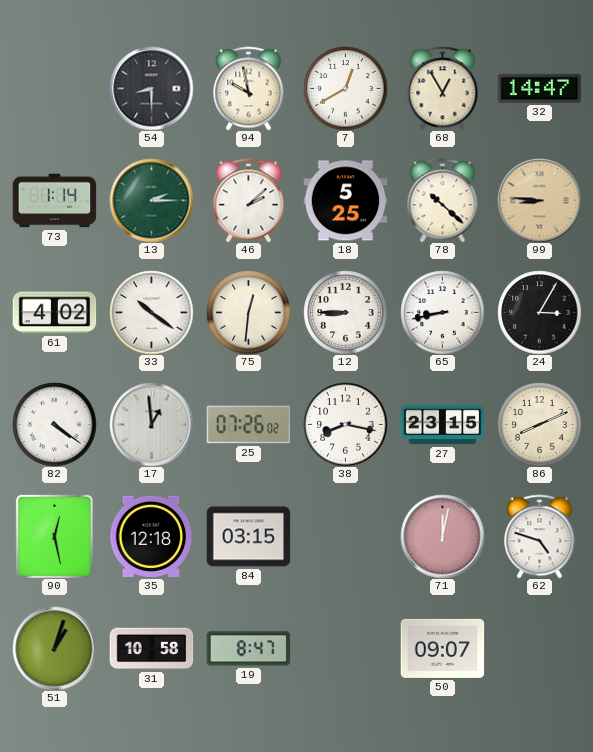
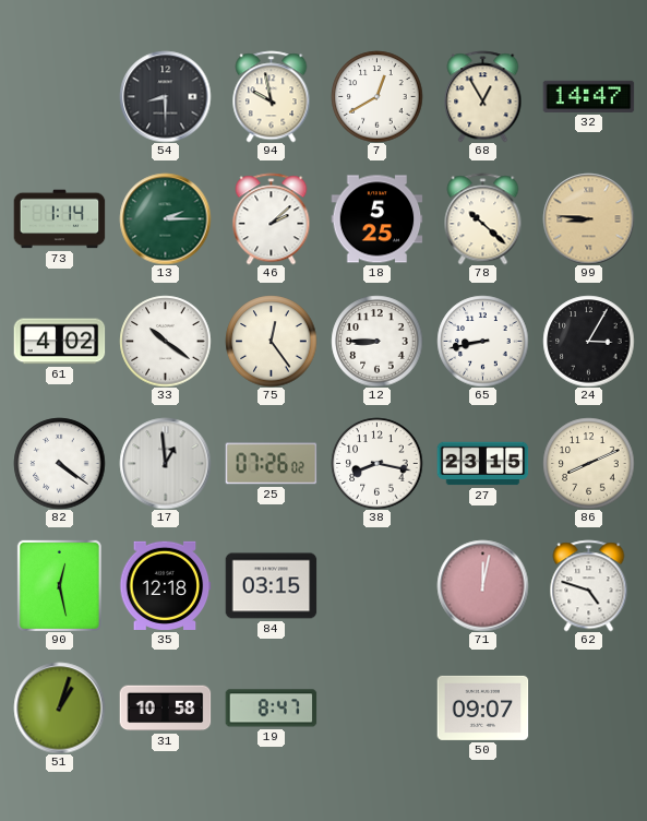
75: 12:31 -> 12:24 (271, 341)
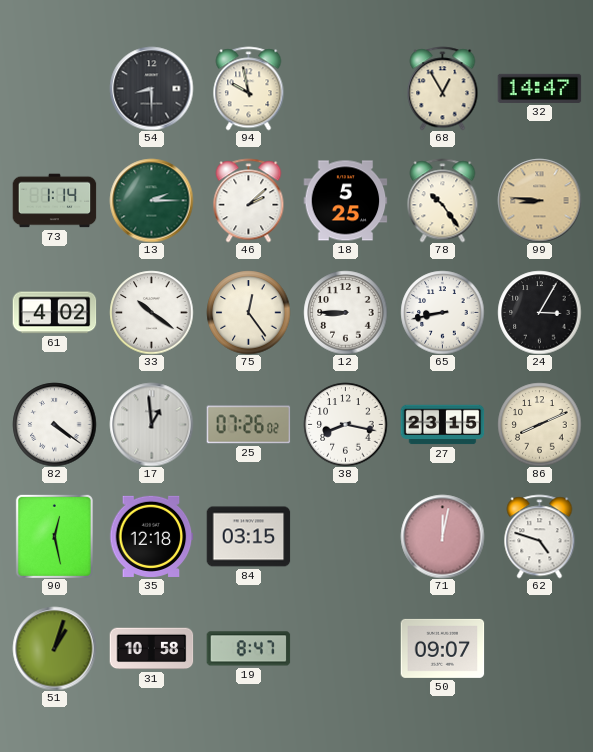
7: 12:40 -> none (376, 96)
78: 10:22 -> 10:24 (443, 200)
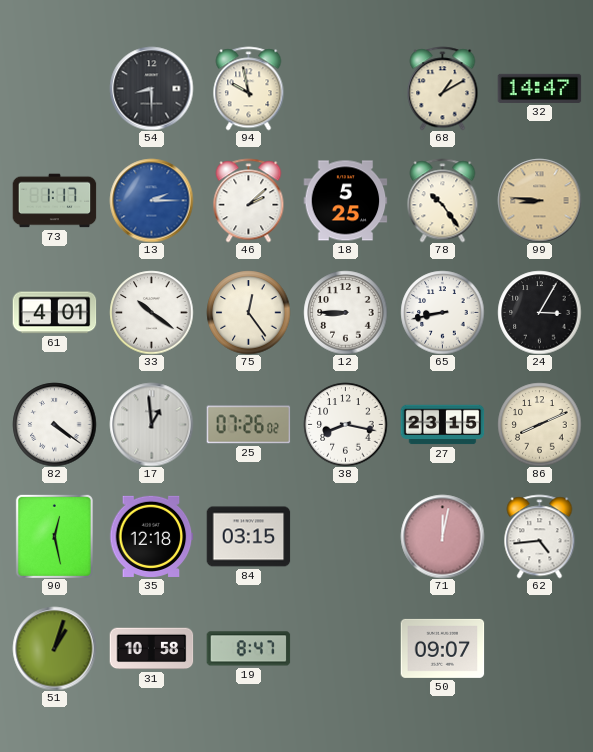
68: 12:55 -> 1:10 (443, 88)
73: 1:14 -> 1:17 (54, 201)
13 dial: green -> blue (151, 200)
61: 4:02 -> 4:01 (54, 313)
62: 4:48 -> 4:44 (540, 536)
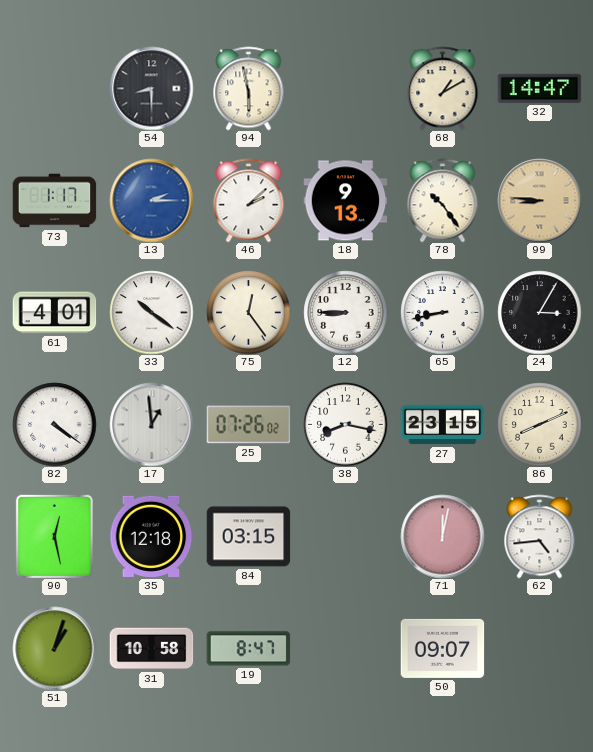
94: 9:58 -> 5:58 (249, 88)
18: 5:25 -> 9:13 (345, 201)
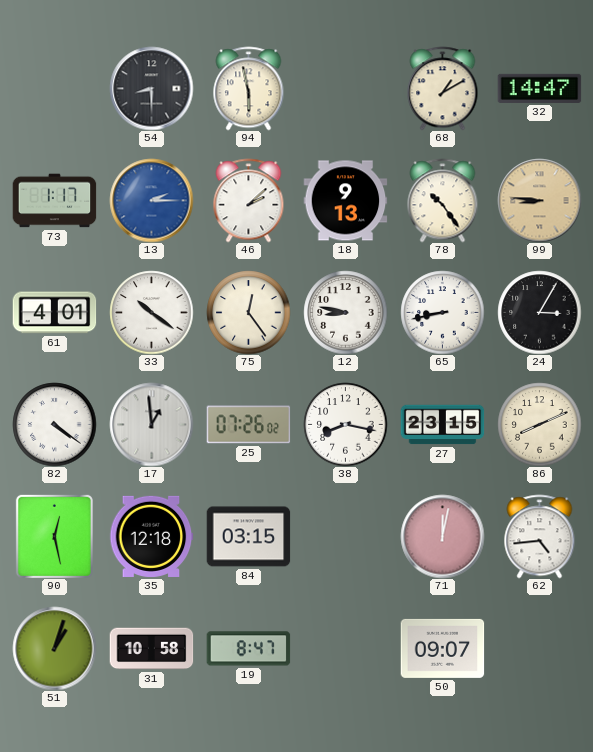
12: 8:45 -> 8:47 (345, 312)
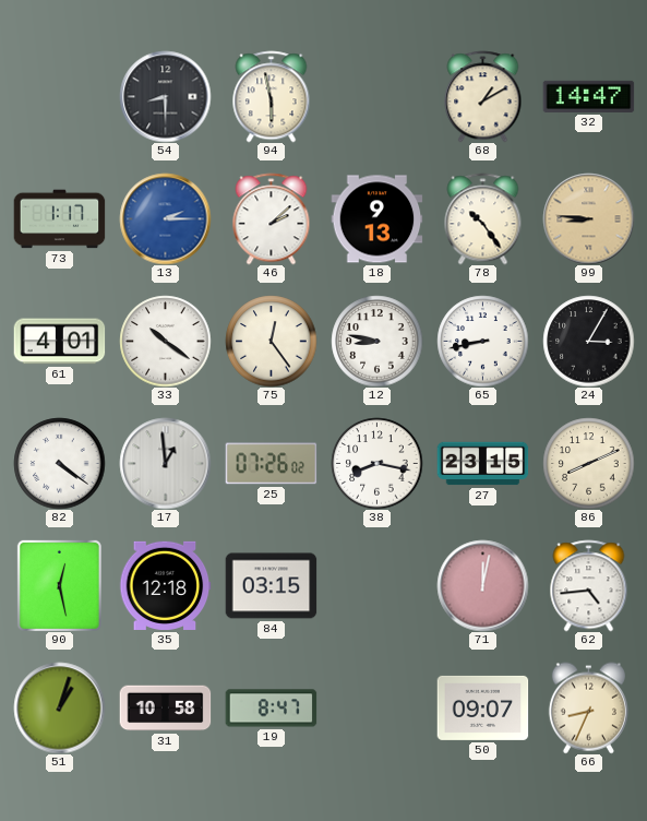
66: none -> 8:34 (588, 707)
